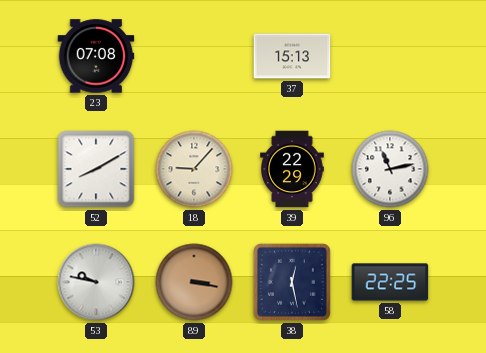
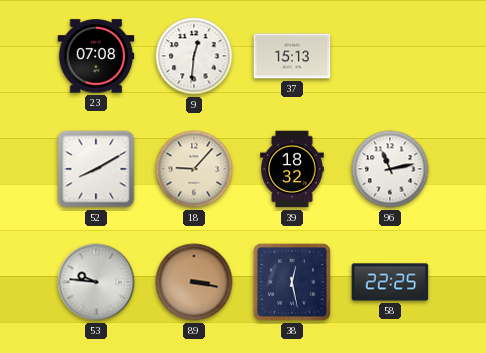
9: none -> 12:31 (194, 56)
39: 22:29 -> 18:32 (292, 169)
53: 9:47 -> 9:46 (96, 282)
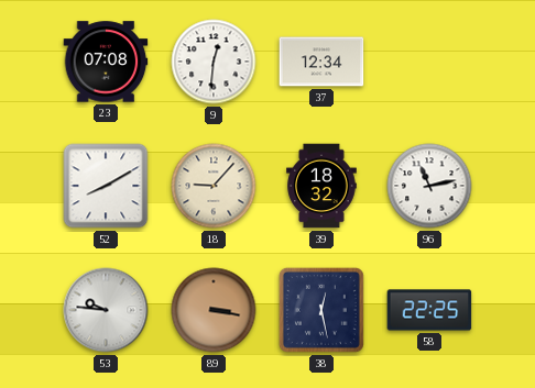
37: 15:13 -> 12:34 (321, 62)
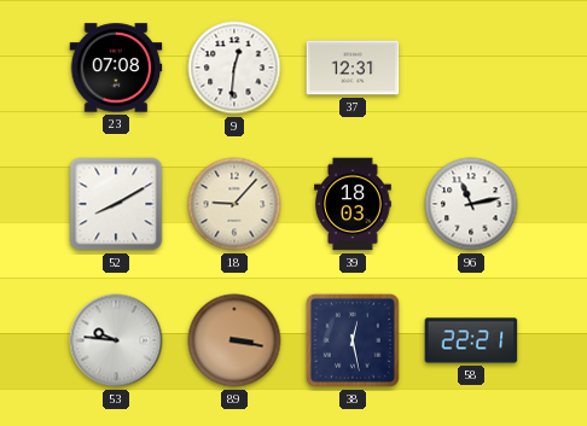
37: 12:34 -> 12:31 (353, 68)
39: 18:32 -> 18:03 (353, 204)
58: 22:25 -> 22:21 (471, 340)
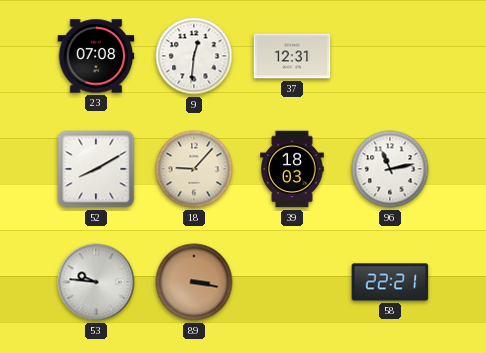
38: 12:28 -> none (353, 340)
